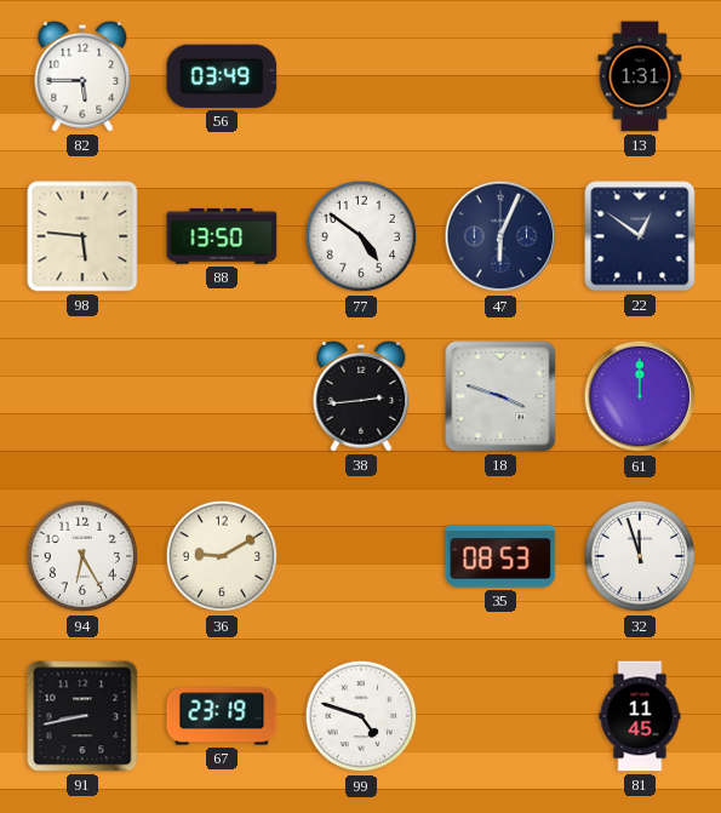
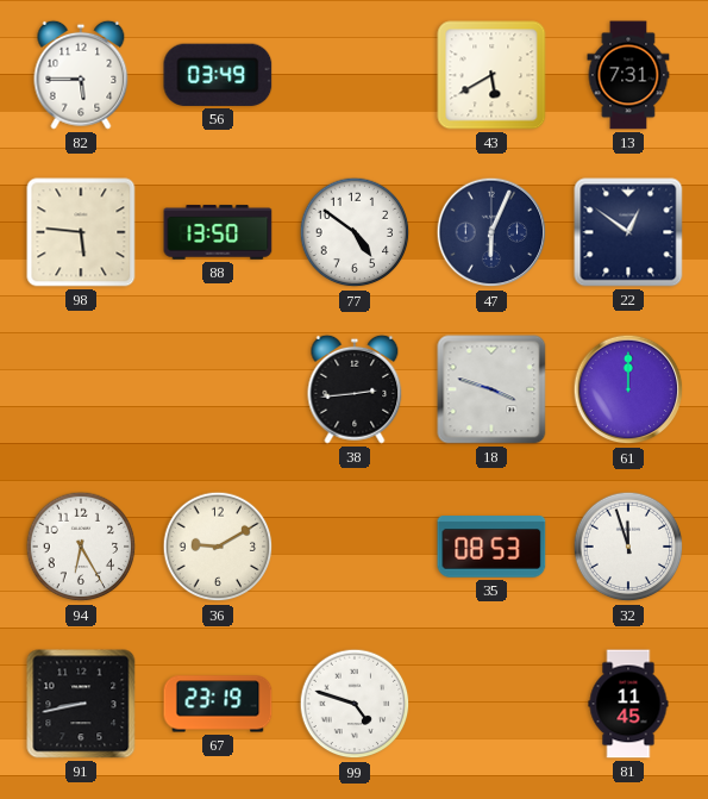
43: none -> 5:40 (491, 75)
13: 1:31 -> 7:31 (628, 75)
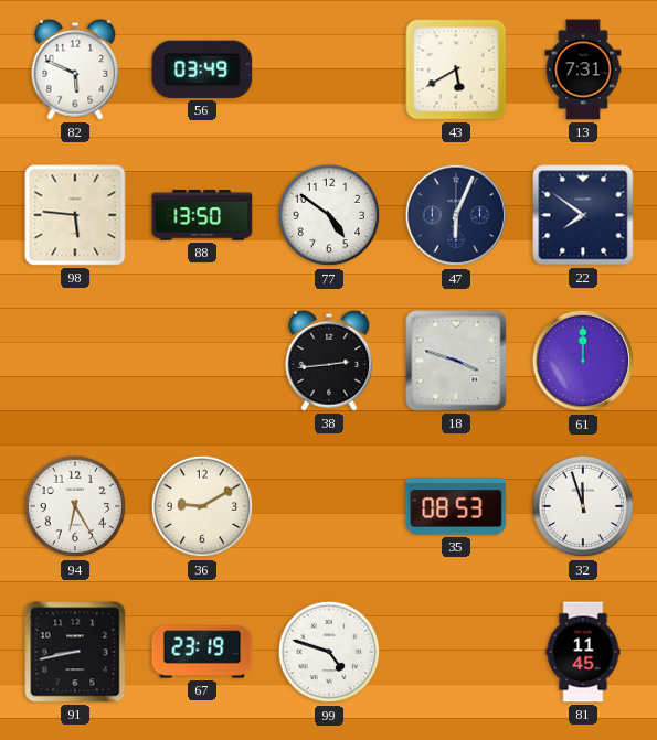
82: 5:45 -> 5:49 (75, 69)
22: 12:51 -> 7:51 (583, 215)
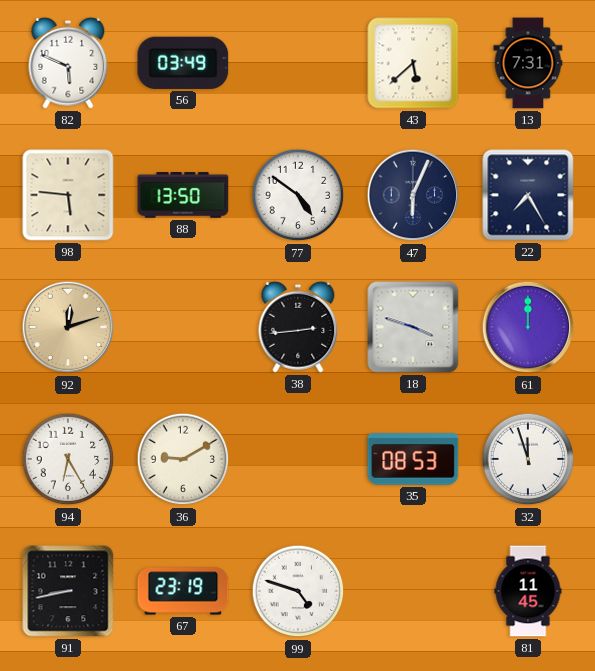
43: 5:40 -> 5:38 (413, 63)
22: 7:51 -> 7:25 (528, 195)
92: none -> 12:12 (68, 327)
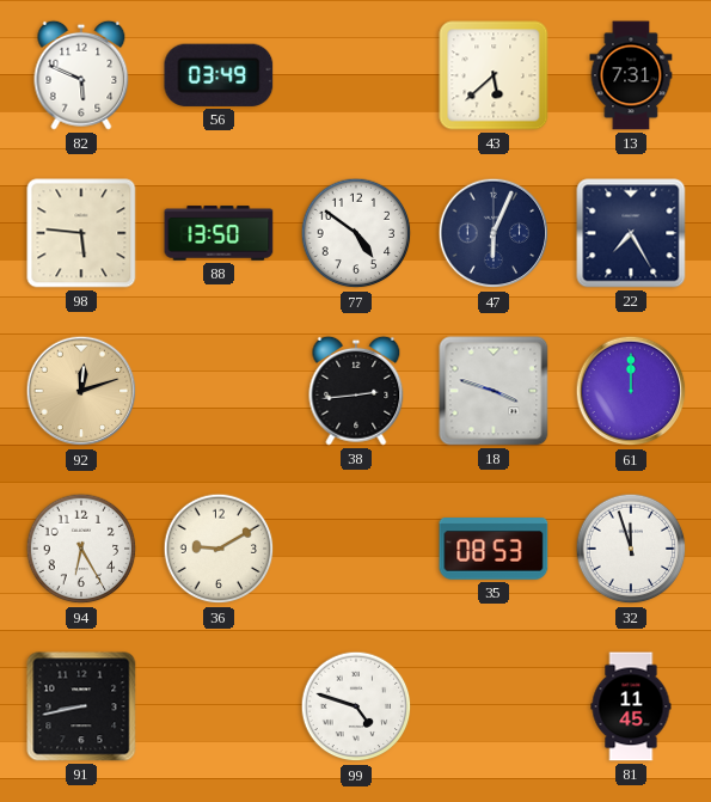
67: 23:19 -> none (183, 591)
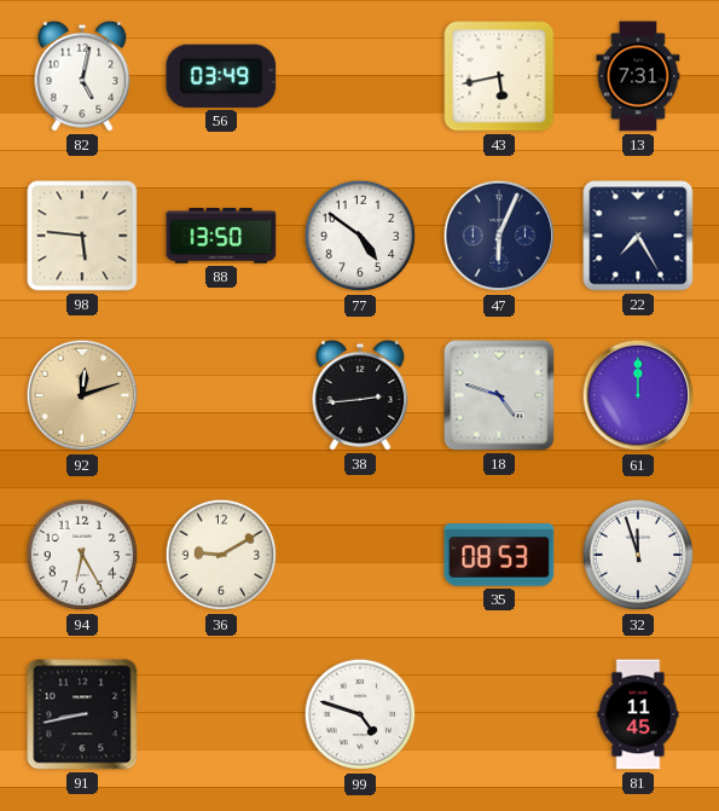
82: 5:49 -> 5:02 (82, 76)
43: 5:38 -> 5:43 (499, 76)
18: 3:48 -> 4:48 (499, 395)
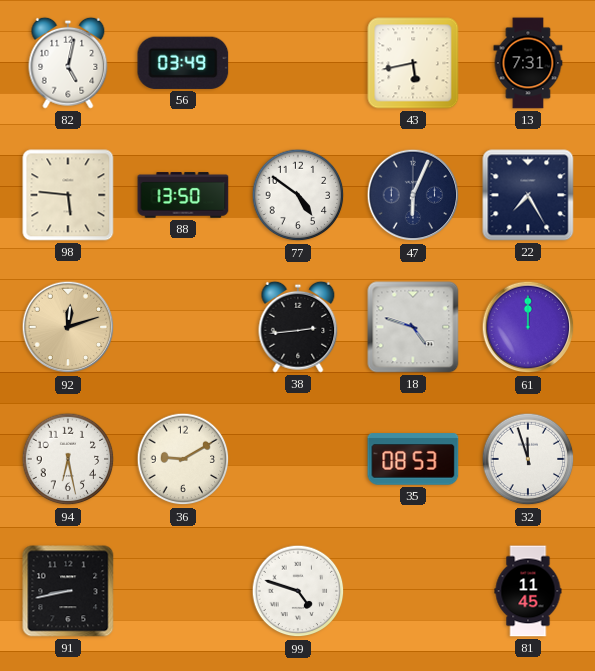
94: 6:25 -> 6:28 (68, 459)
